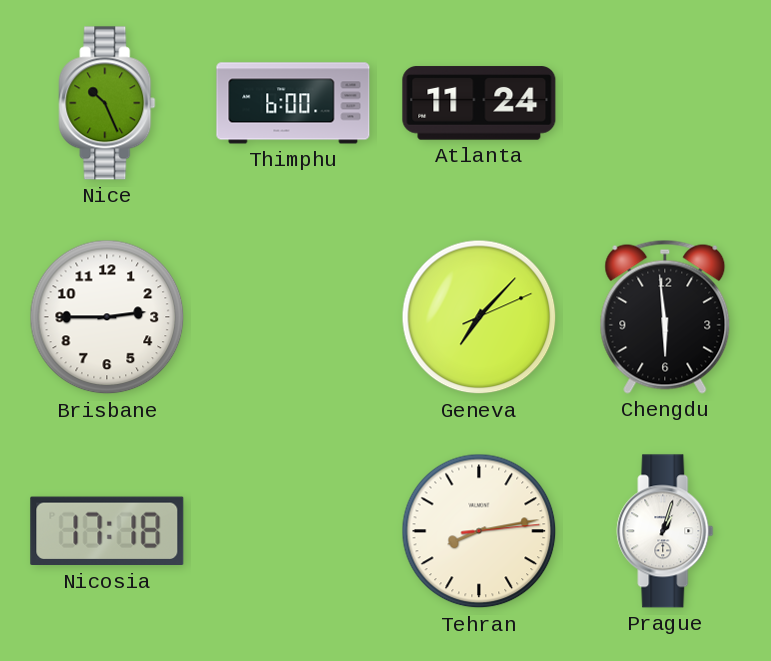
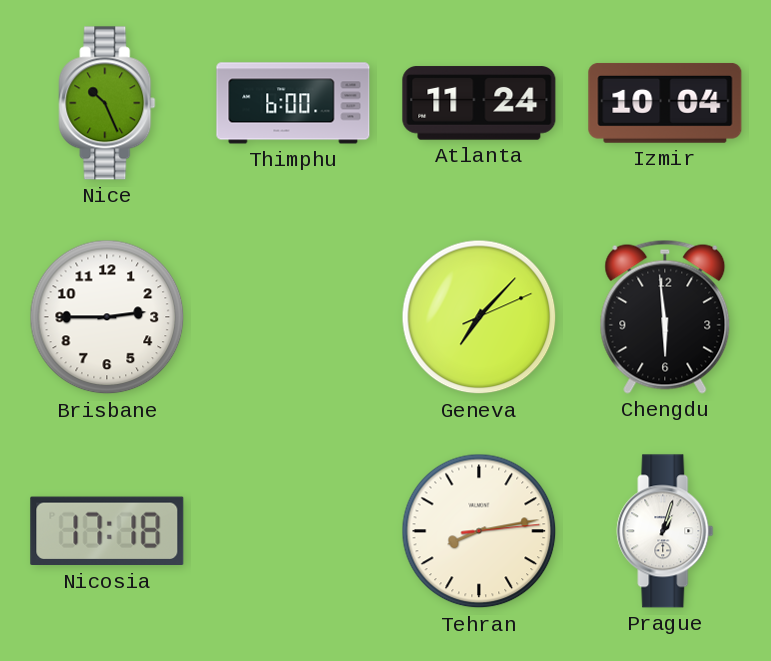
Izmir: none -> 10:04 (665, 103)
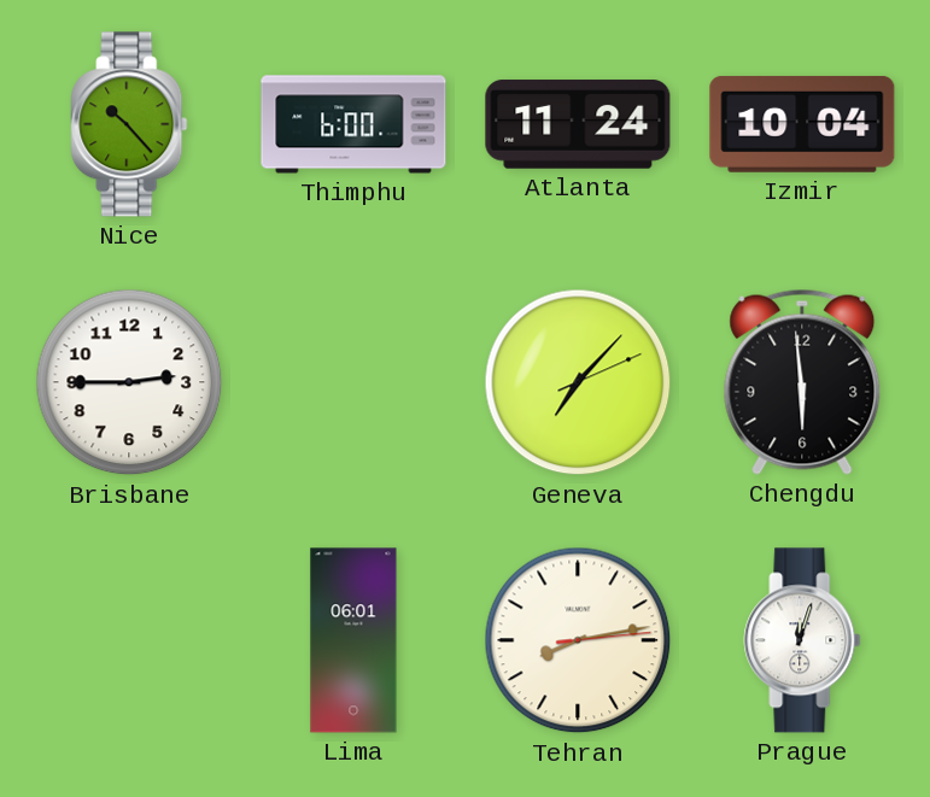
Nice: 10:26 -> 10:23 (129, 124)
Nicosia: 17:18 -> none (107, 531)
Lima: none -> 06:01 (353, 640)
Prague: 1:03 -> 12:03 (802, 640)
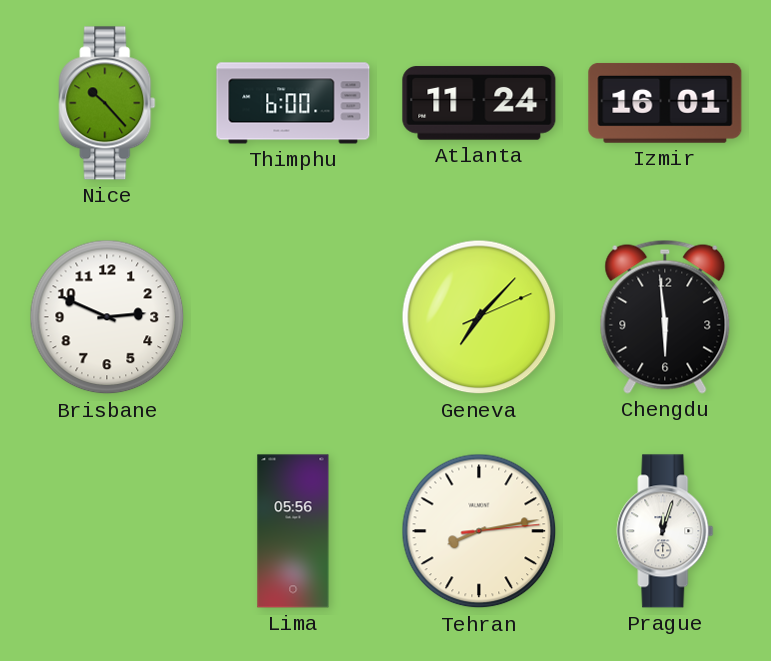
Izmir: 10:04 -> 16:01 (665, 103)
Brisbane: 2:45 -> 2:49 (107, 317)
Lima: 06:01 -> 05:56 (293, 531)
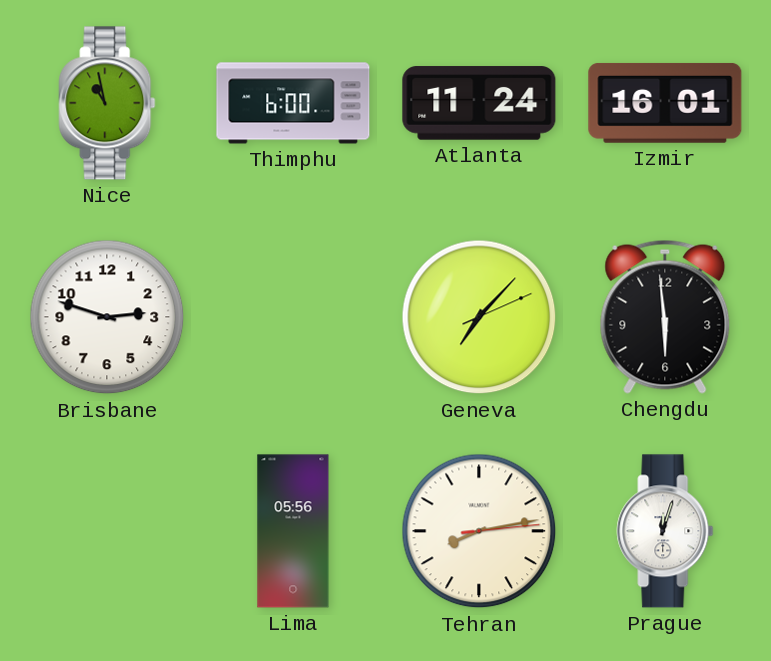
Nice: 10:23 -> 10:58 (107, 103)
Brisbane: 2:49 -> 2:48 (107, 317)
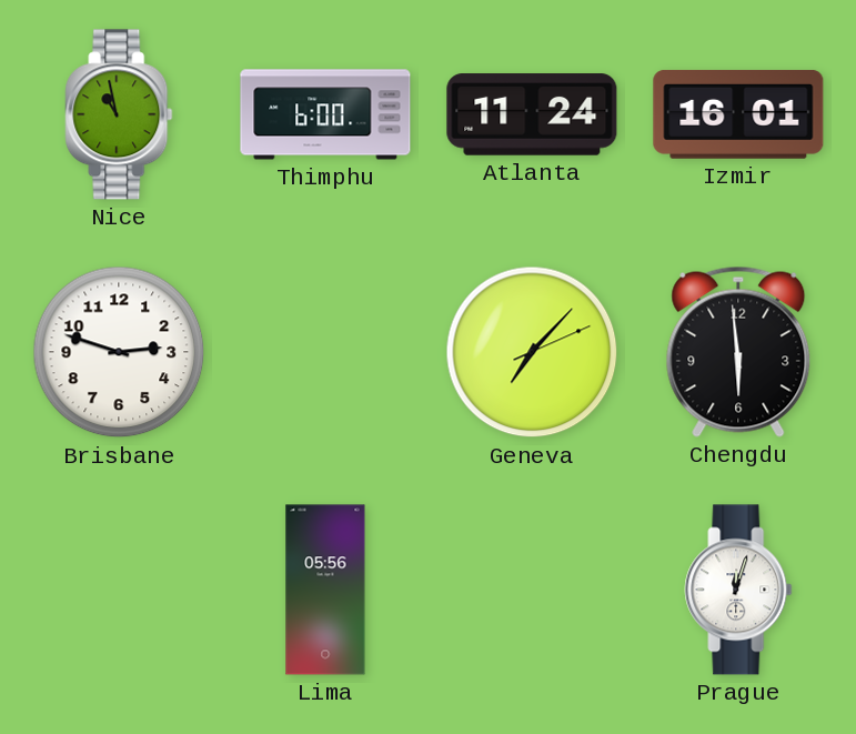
Tehran: 8:13 -> none (479, 531)
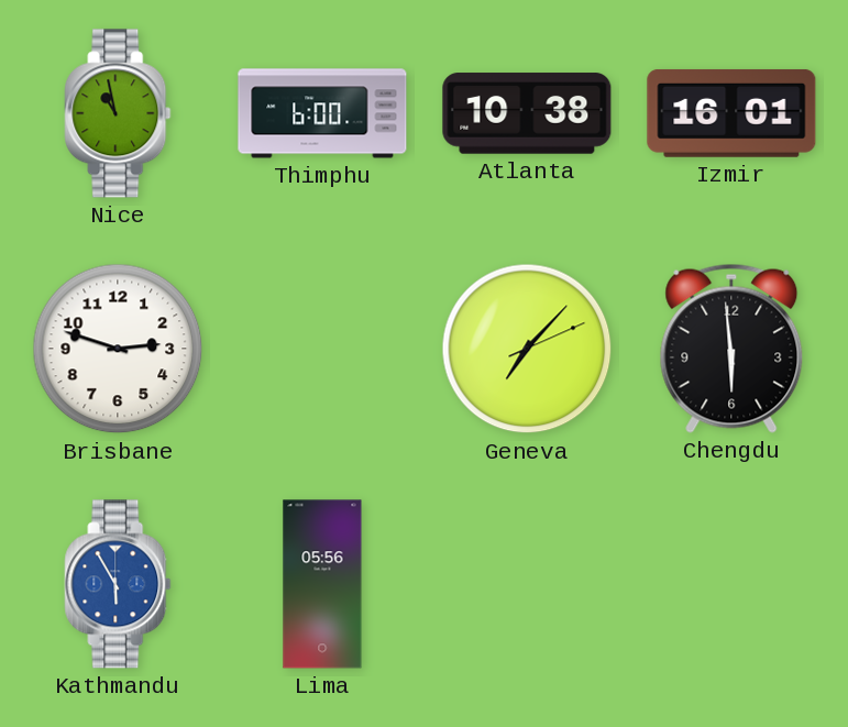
Atlanta: 11:24 -> 10:38 (527, 113)
Kathmandu: none -> 5:55 (118, 584)
Prague: 12:03 -> none (738, 590)
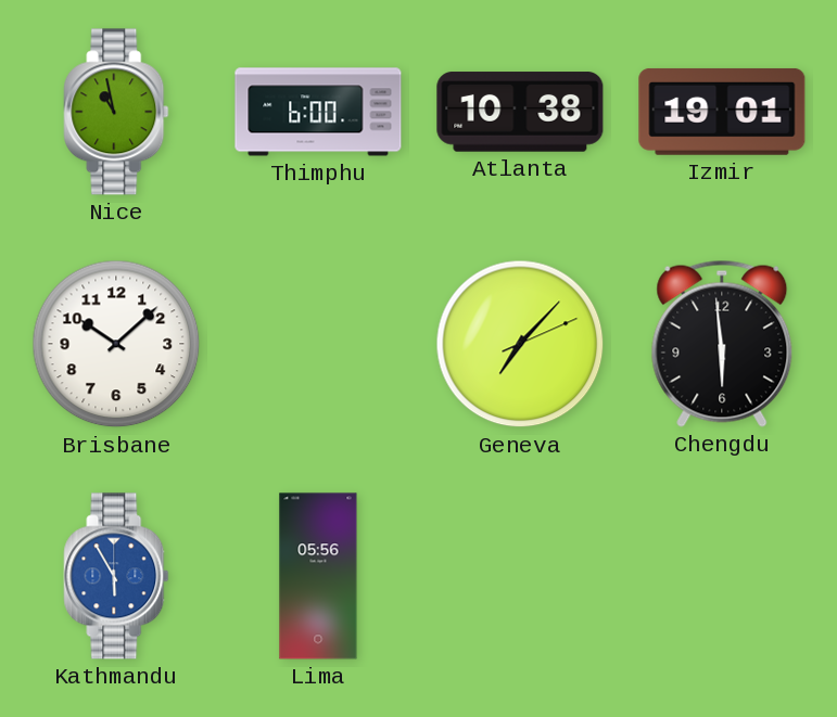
Izmir: 16:01 -> 19:01 (722, 112)
Brisbane: 2:48 -> 10:08 (116, 344)
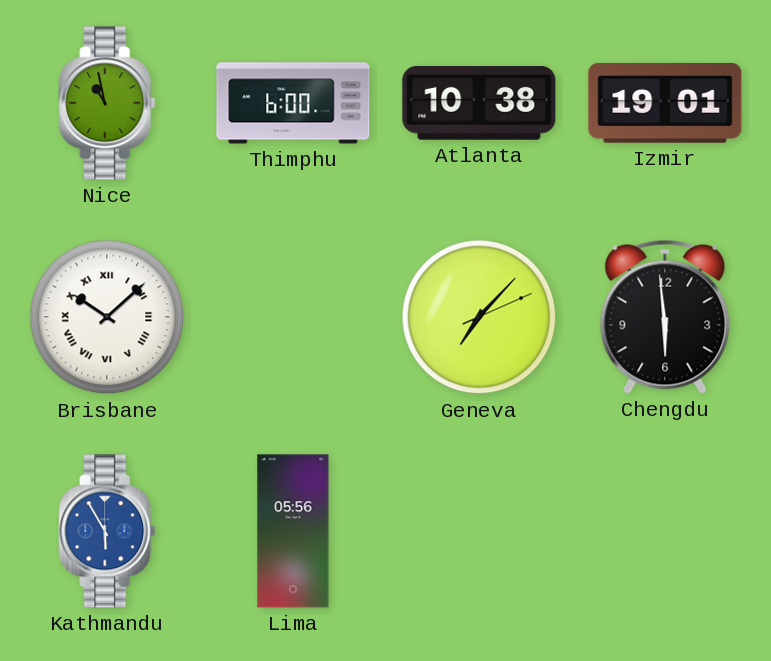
Brisbane numerals: Arabic -> Roman (107, 317)
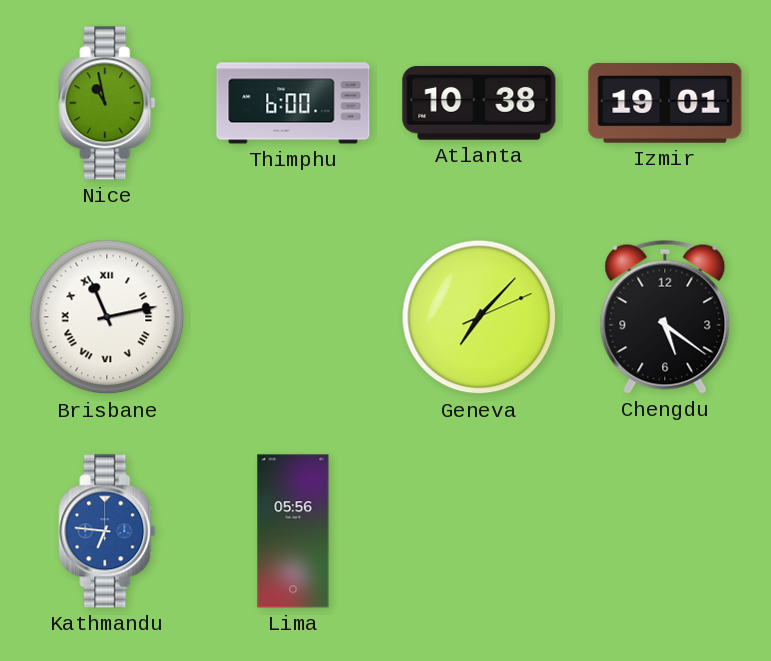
Brisbane: 10:08 -> 11:13 (107, 317)
Chengdu: 5:59 -> 5:21 (665, 317)
Kathmandu: 5:55 -> 6:46 (107, 531)
